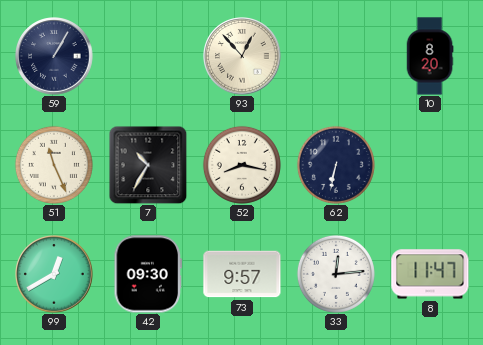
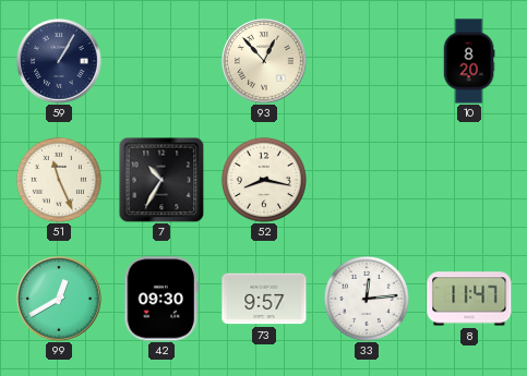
62: 6:32 -> none (336, 165)
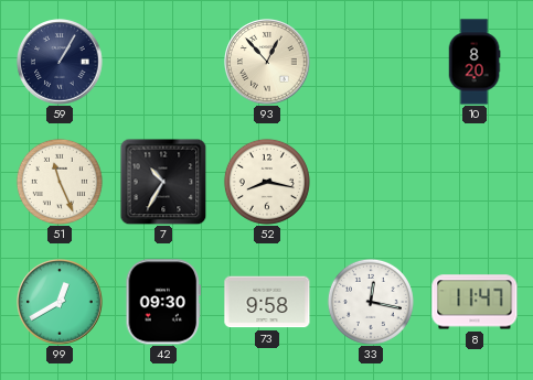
73: 9:57 -> 9:58 (267, 302)
33: 12:14 -> 12:17 (371, 302)
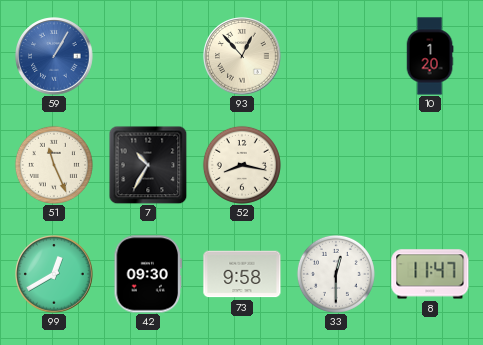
59 dial: navy -> blue (54, 56)
10: 8:20 -> 1:20 (430, 56)
33: 12:17 -> 12:30 (336, 274)
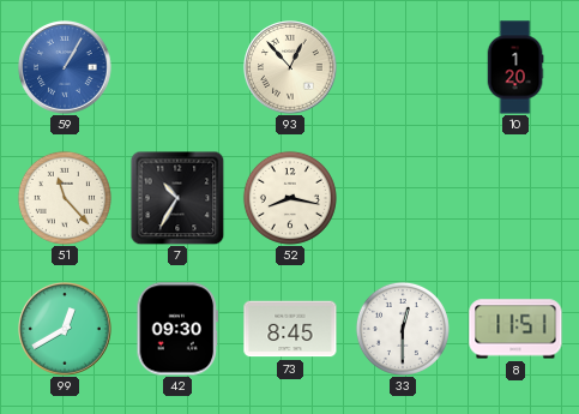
51: 11:26 -> 11:23 (65, 198)
73: 9:58 -> 8:45 (290, 329)
8: 11:47 -> 11:51 (515, 329)
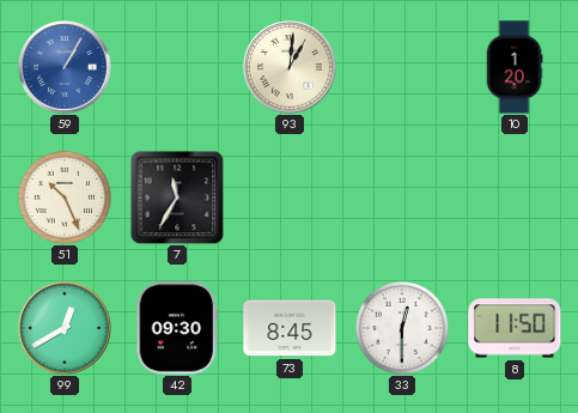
93: 12:53 -> 1:01 (290, 67)
51: 11:23 -> 10:26 (65, 198)
7: 10:35 -> 11:35 (177, 198)
52: 8:17 -> none (290, 198)
8: 11:51 -> 11:50 (515, 328)
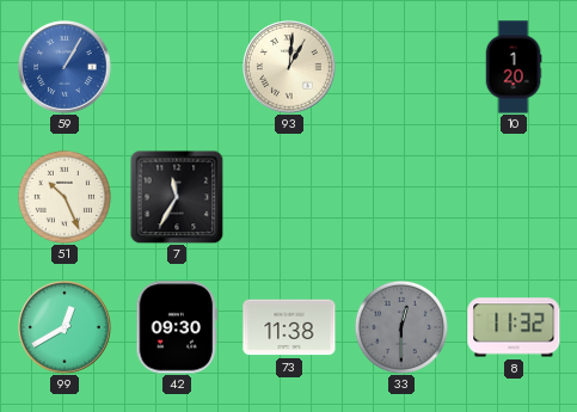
73: 8:45 -> 11:38 (289, 327)
33 dial: white -> grey (401, 327)
8: 11:50 -> 11:32 (514, 327)
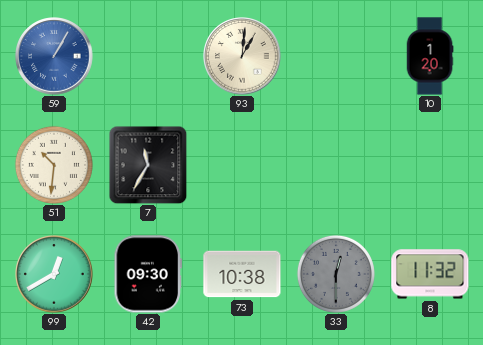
51: 10:26 -> 10:31 (54, 165)
73: 11:38 -> 10:38 (242, 274)
